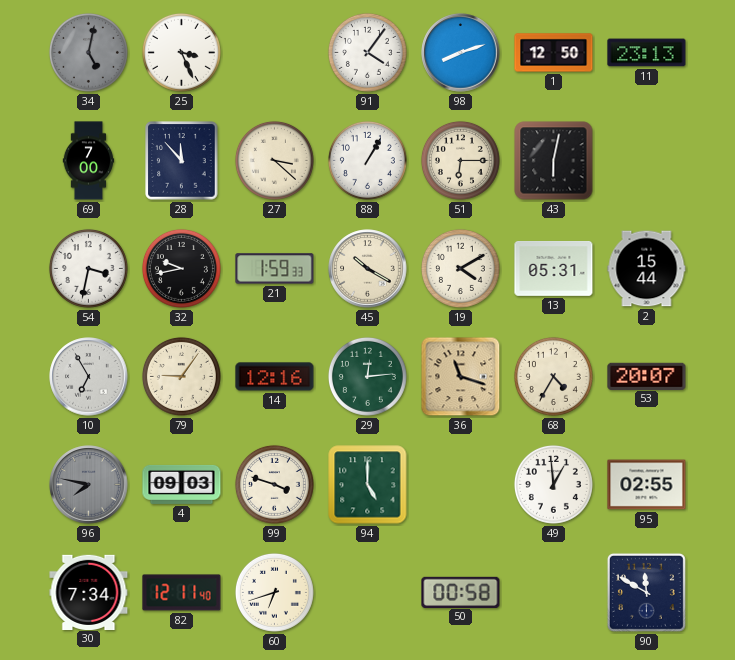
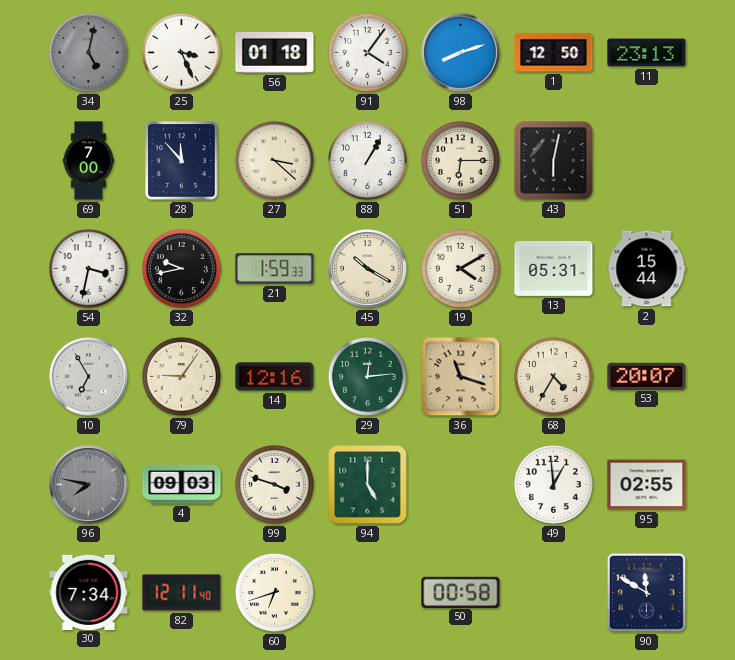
56: none -> 01:18 (275, 52)
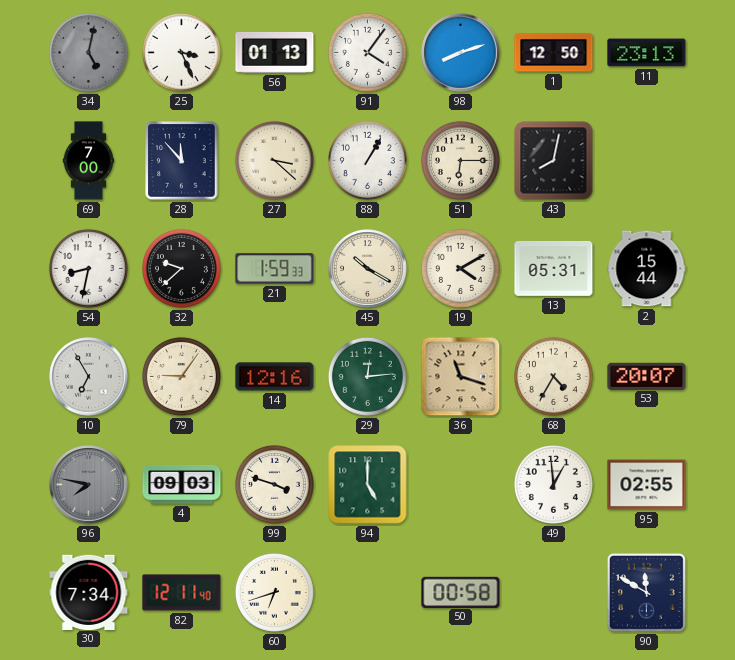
56: 01:18 -> 01:13 (275, 52)
43: 6:02 -> 8:02 (554, 161)
54: 3:32 -> 8:32 (88, 268)
32: 9:43 -> 9:38 (181, 268)
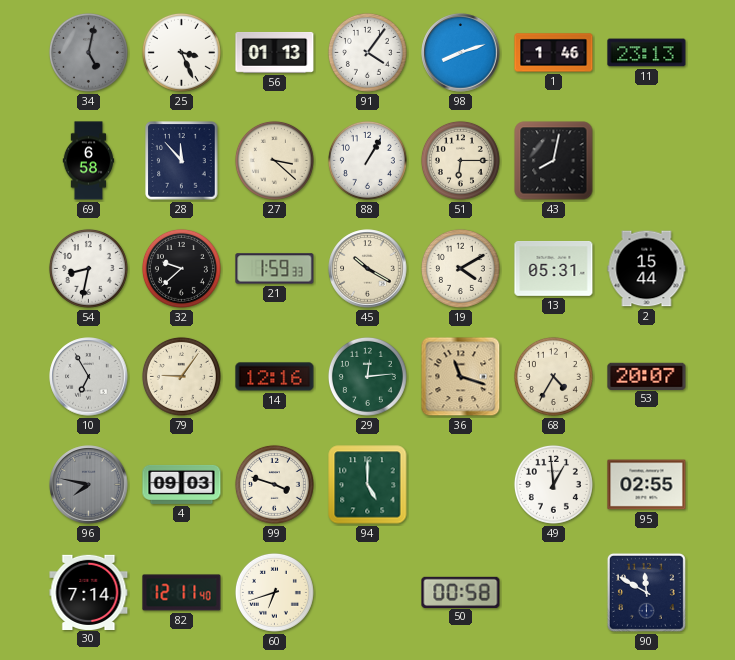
1: 12:50 -> 1:46 (554, 53)
69: 7:00 -> 6:58 (89, 161)
30: 7:34 -> 7:14 (89, 592)
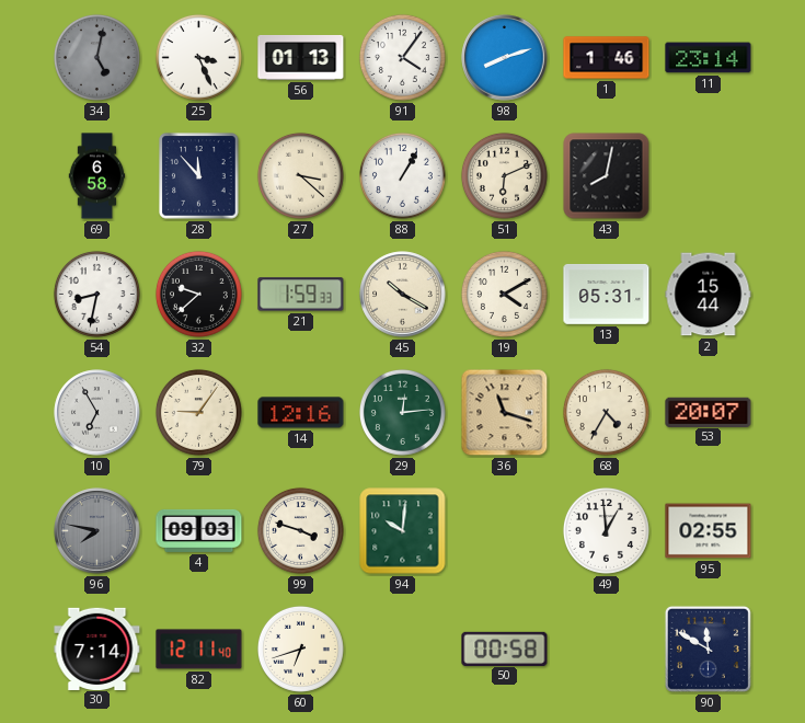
11: 23:13 -> 23:14 (709, 58)
51: 6:15 -> 6:11 (504, 175)
94: 5:00 -> 10:01 (403, 531)
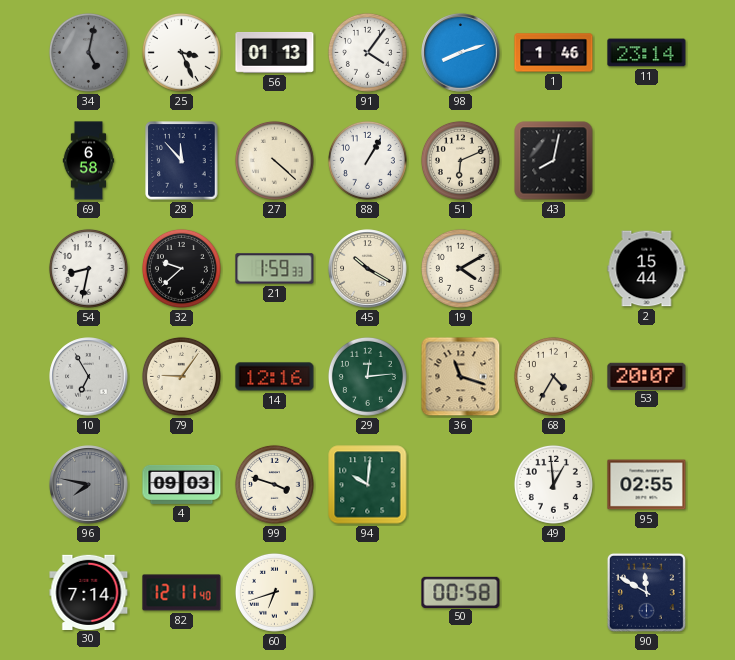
27: 3:22 -> 4:22 (274, 160)
13: 05:31 -> none (607, 294)
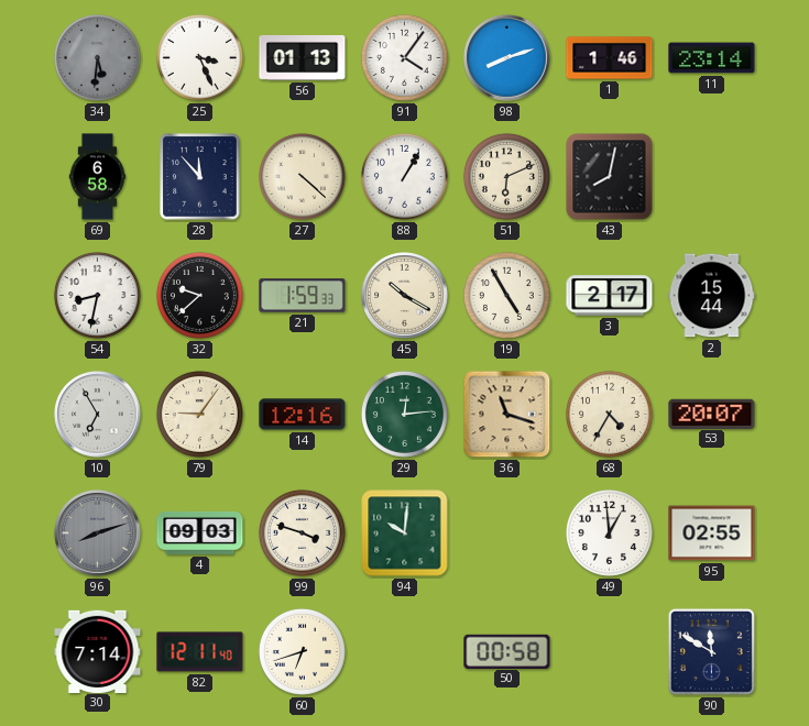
34: 5:02 -> 5:31 (97, 57)
19: 4:10 -> 4:55 (506, 295)
3: none -> 2:17 (610, 296)
96: 7:47 -> 8:12 (98, 533)
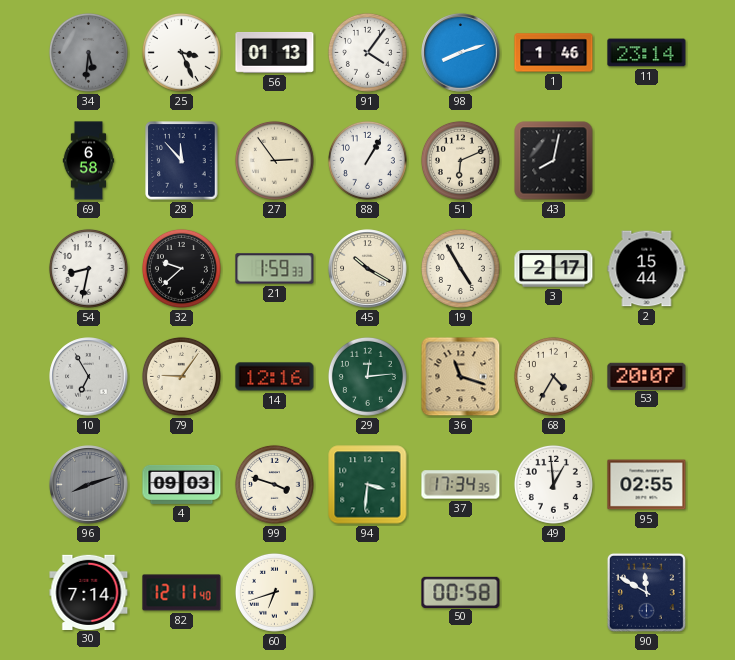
27: 4:22 -> 2:54 (274, 160)
94: 10:01 -> 3:31 (368, 485)
37: none -> 17:34 (461, 485)
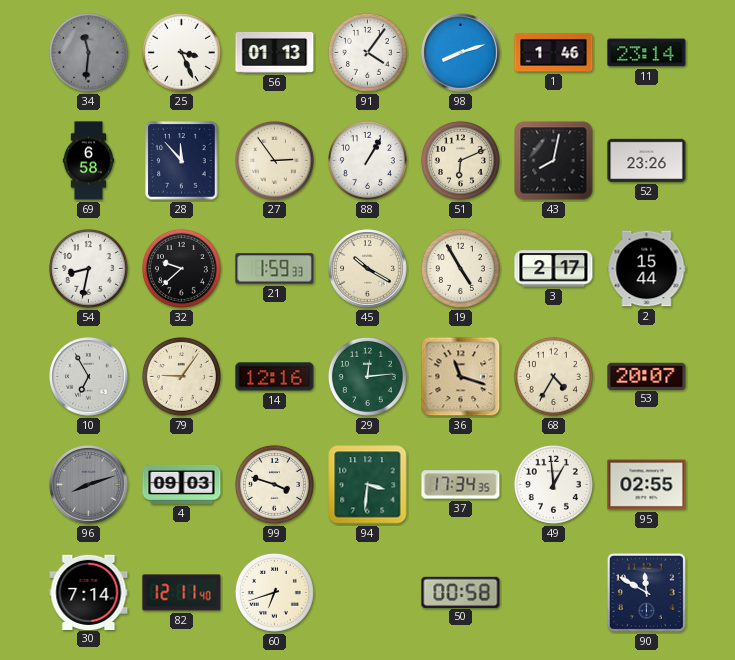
34: 5:31 -> 11:31 (88, 52)
52: none -> 23:26 (647, 160)
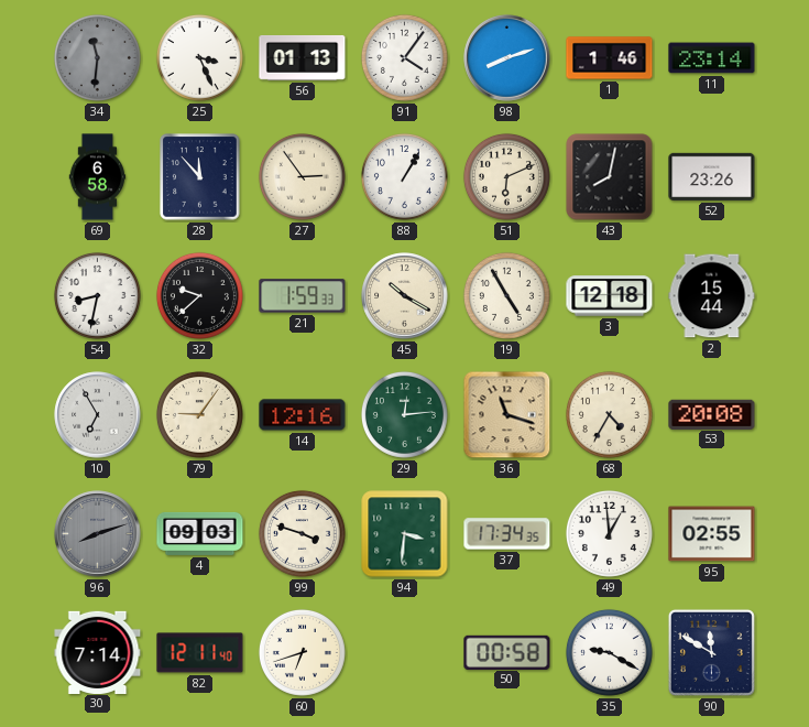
3: 2:17 -> 12:18 (610, 296)
53: 20:07 -> 20:08 (712, 414)
35: none -> 9:20 (609, 652)
